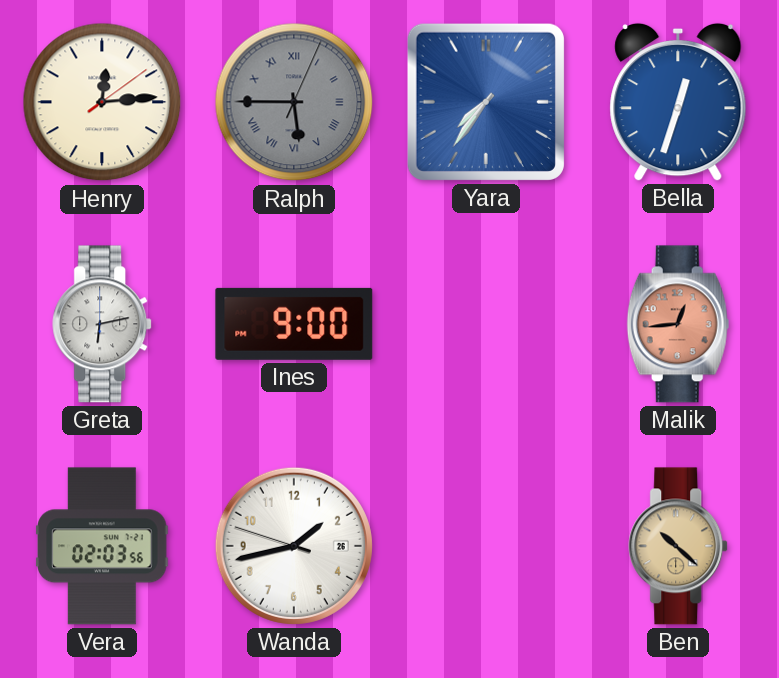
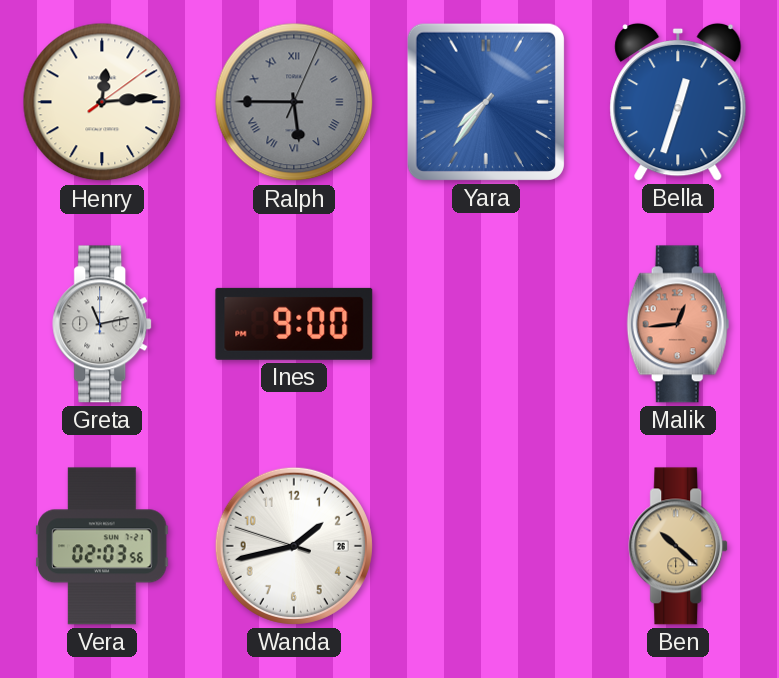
Greta: 6:13 -> 11:13 (103, 324)
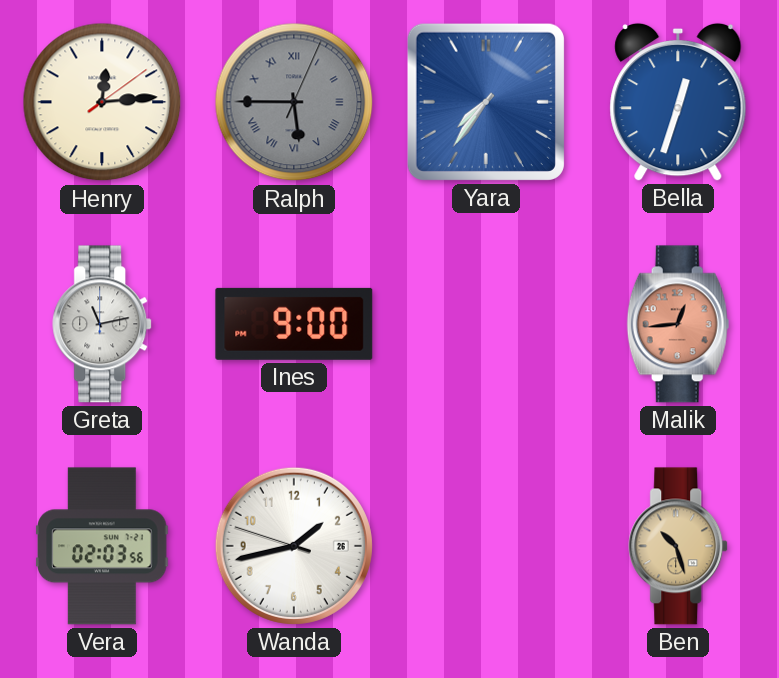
Ben: 10:22 -> 10:27 (679, 546)
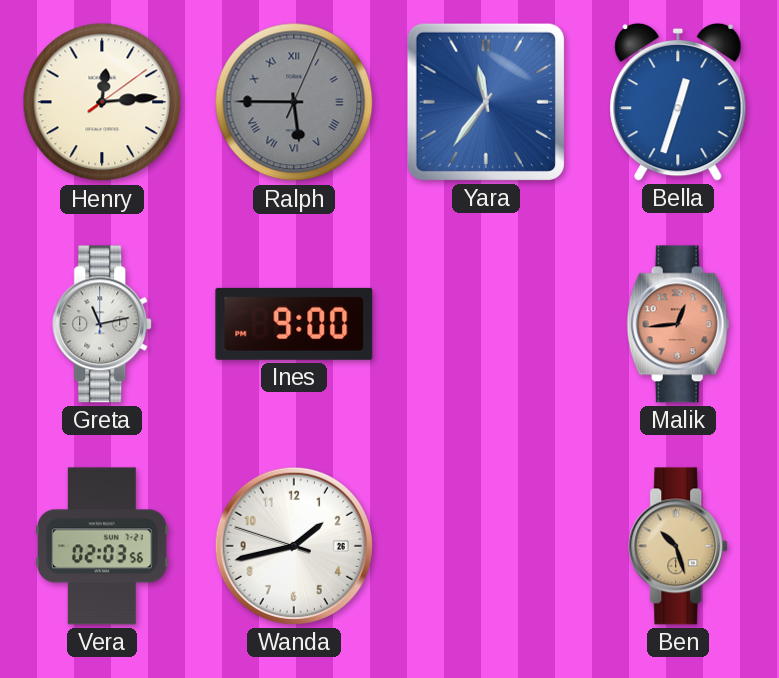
Yara: 7:36 -> 11:36 (486, 102)
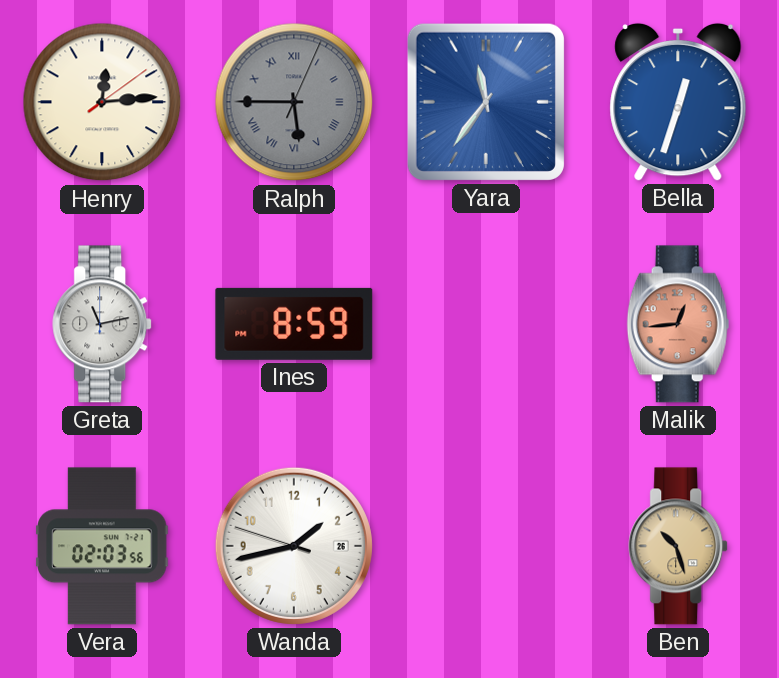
Ines: 9:00 -> 8:59 (294, 324)
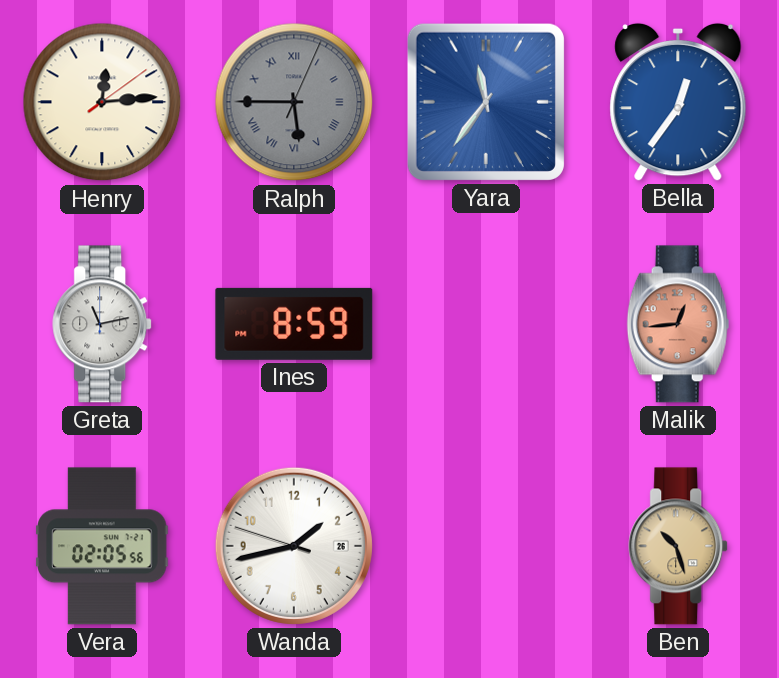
Bella: 12:33 -> 12:36 (678, 102)
Vera: 02:03 -> 02:05 (102, 546)
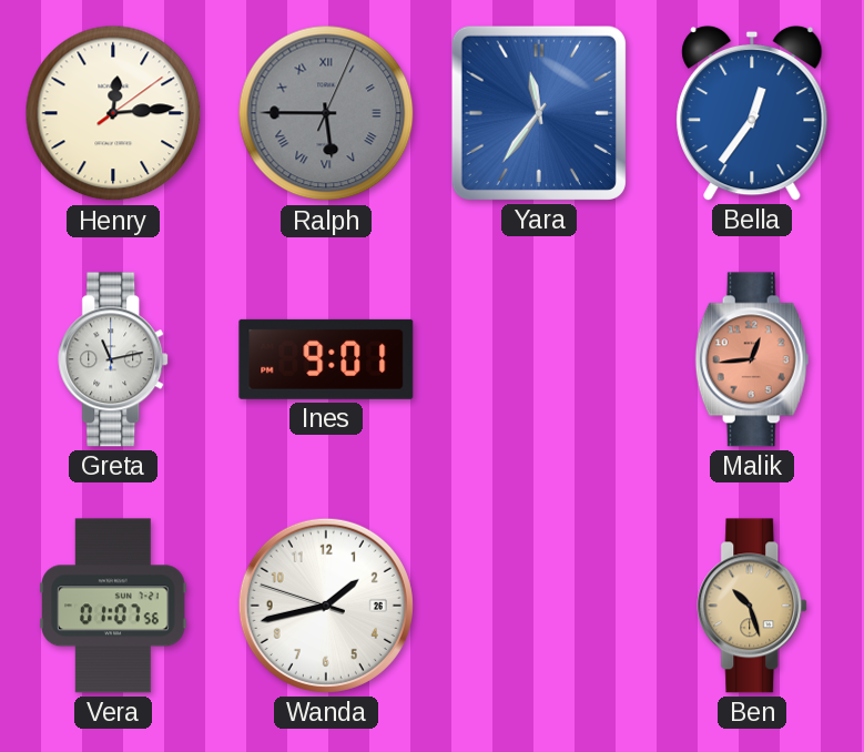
Ines: 8:59 -> 9:01 (326, 359)
Vera: 02:05 -> 01:07 (113, 606)
